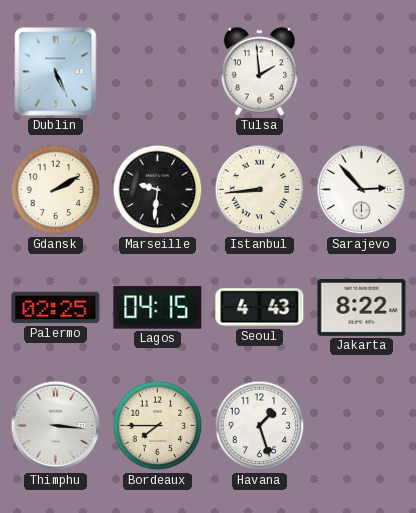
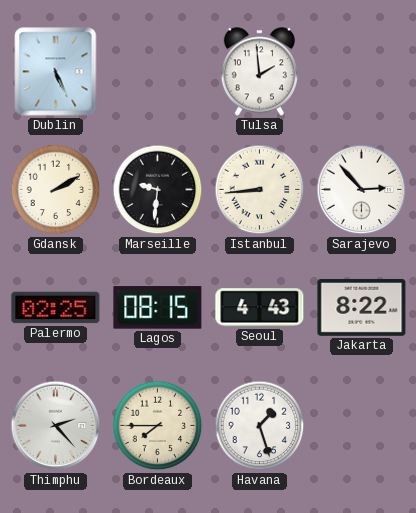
Lagos: 04:15 -> 08:15 (158, 308)
Thimphu: 3:16 -> 2:23 (56, 426)
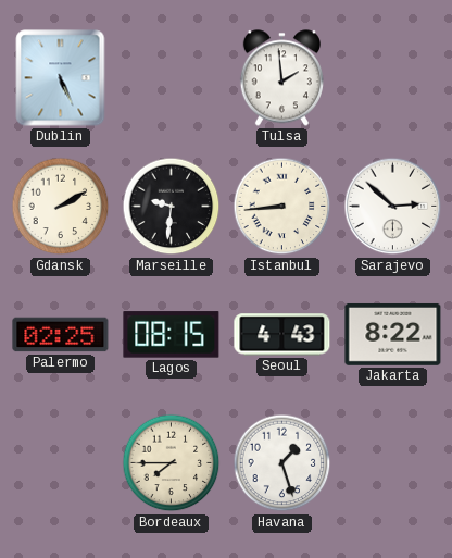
Sarajevo: 2:53 -> 2:52 (393, 207)
Thimphu: 2:23 -> none (56, 426)
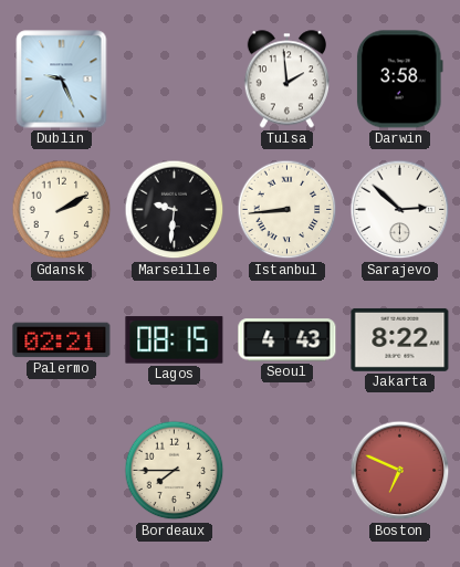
Dublin: 5:26 -> 9:26 (62, 80)
Darwin: none -> 3:58 (399, 80)
Palermo: 02:25 -> 02:21 (62, 340)
Havana: 1:27 -> none (282, 463)
Boston: none -> 6:49 (400, 471)
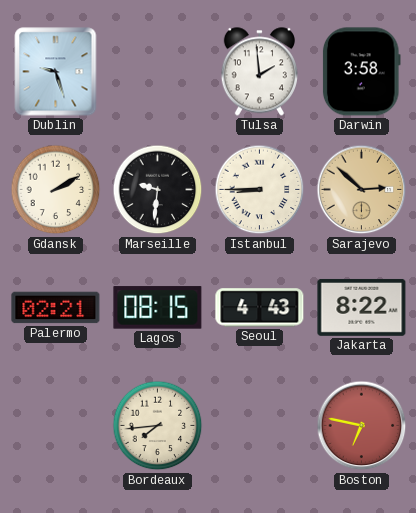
Dublin: 9:26 -> 9:27 (56, 72)
Istanbul: 8:44 -> 8:45 (260, 190)
Sarajevo dial: white -> champagne (362, 190)
Bordeaux: 7:45 -> 7:44 (158, 426)
Boston: 6:49 -> 6:47 (362, 426)
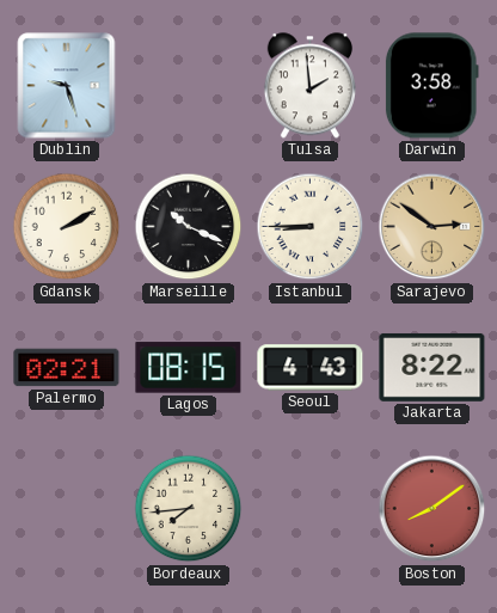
Marseille: 9:31 -> 10:19 (189, 227)
Sarajevo: 2:52 -> 2:51 (432, 227)
Boston: 6:47 -> 8:09 (432, 509)
